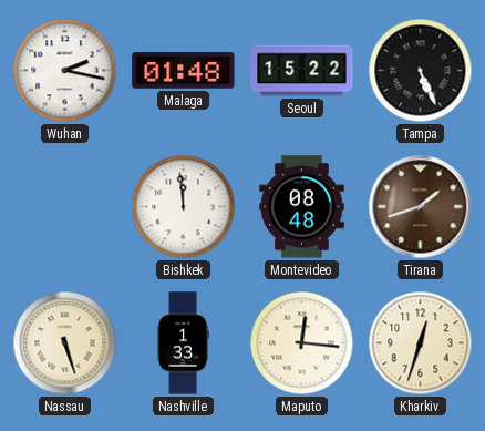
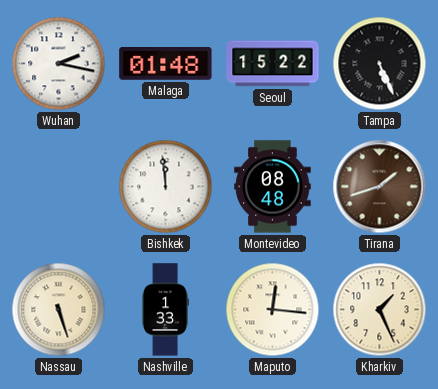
Kharkiv: 12:33 -> 1:26 (380, 310)
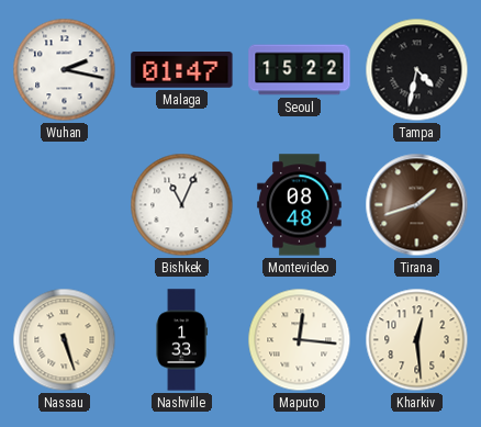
Malaga: 01:48 -> 01:47 (182, 70)
Tampa: 5:26 -> 4:32 (417, 70)
Bishkek: 11:59 -> 11:04 (182, 205)
Kharkiv: 1:26 -> 12:29 (417, 340)
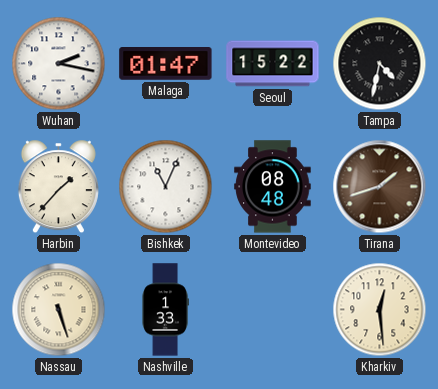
Harbin: none -> 1:37 (58, 187)
Maputo: 12:16 -> none (300, 340)
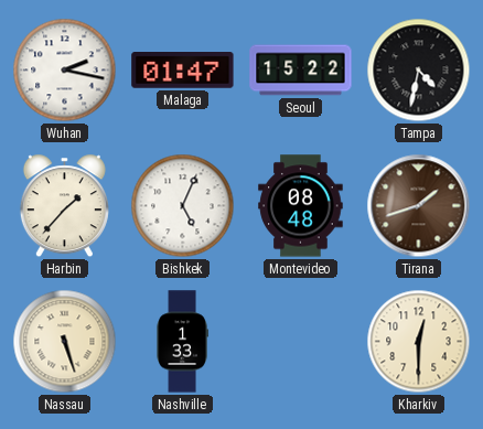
Bishkek: 11:04 -> 5:04 (183, 206)
Kharkiv: 12:29 -> 12:30 (419, 342)
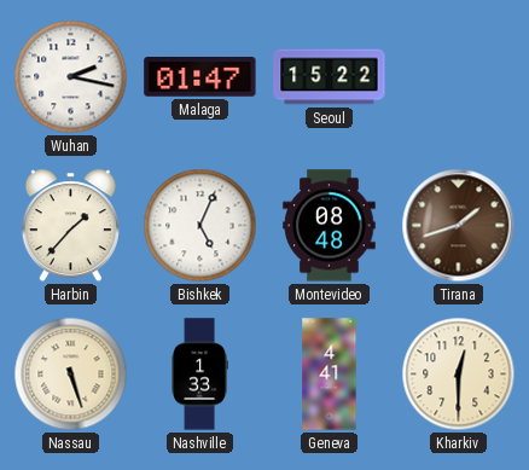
Tampa: 4:32 -> none (419, 71)
Geneva: none -> 4:41 (330, 375)
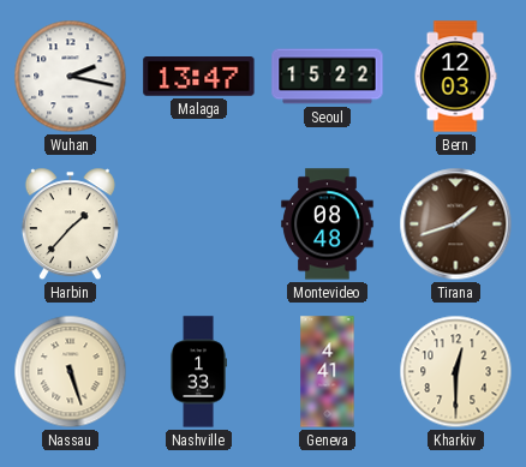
Malaga: 01:47 -> 13:47 (199, 77)
Bern: none -> 12:03 (455, 77)
Bishkek: 5:04 -> none (200, 226)
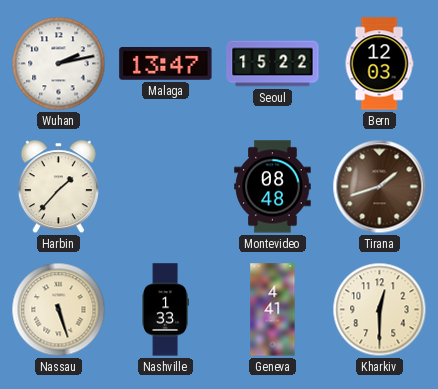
Wuhan: 2:17 -> 2:13 (59, 64)
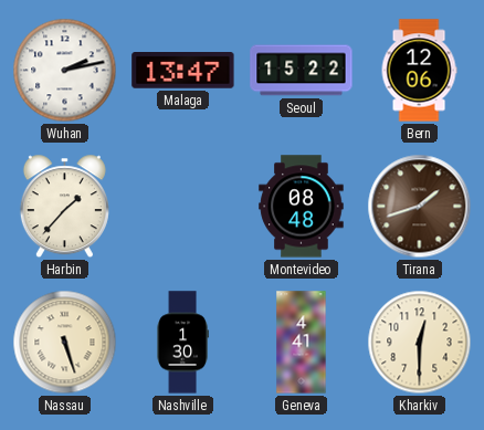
Bern: 12:03 -> 12:06 (419, 71)
Nashville: 1:33 -> 1:30 (182, 343)
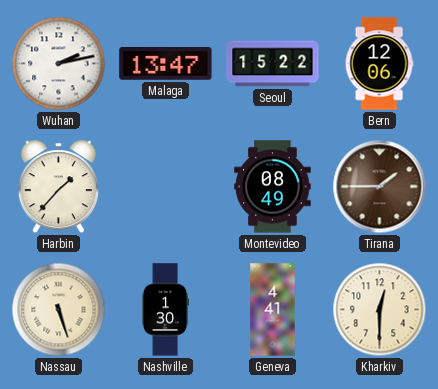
Montevideo: 08:48 -> 08:49 (273, 187)
Tirana: 1:42 -> 1:45 (380, 187)
